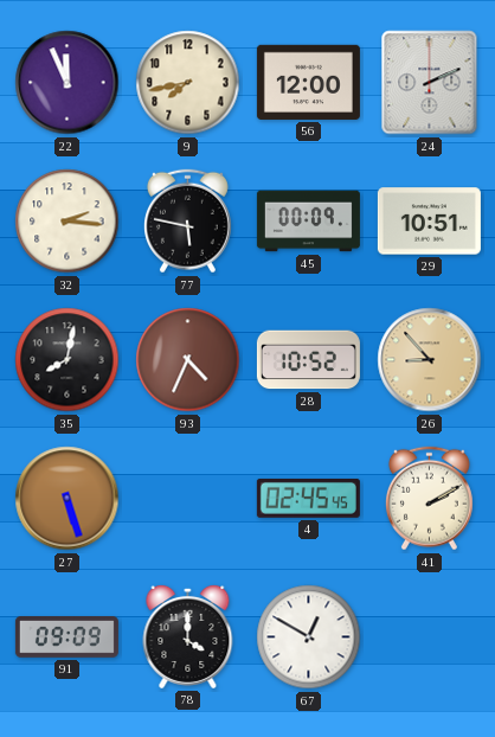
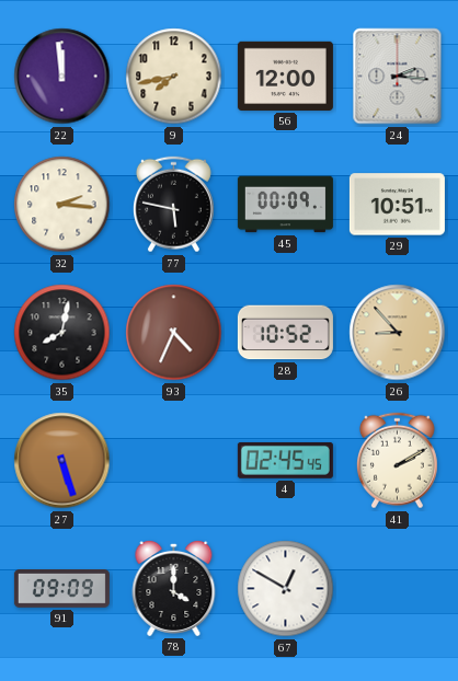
22: 11:56 -> 11:59 (62, 77)
24: 2:11 -> 2:16 (398, 77)
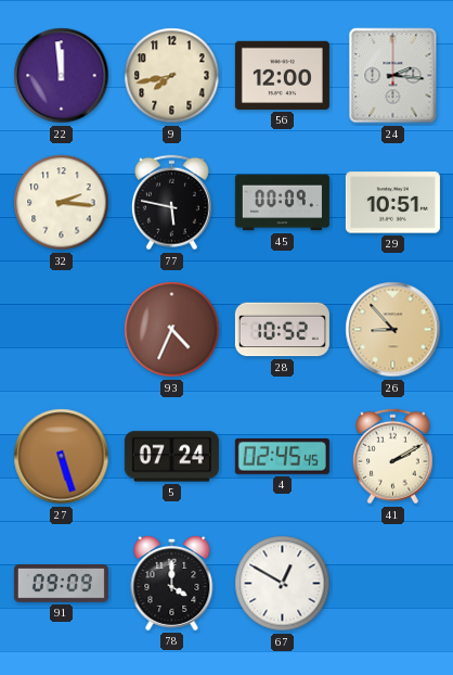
35: 8:02 -> none (62, 333)
5: none -> 07:24 (171, 457)
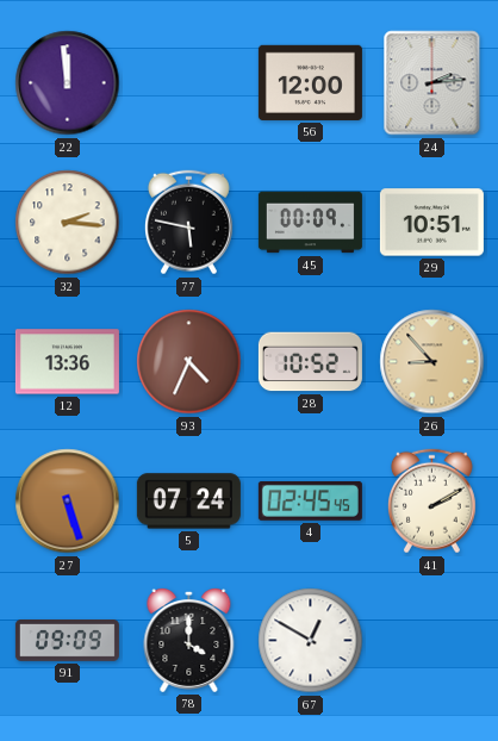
9: 7:43 -> none (172, 76)
24: 2:16 -> 2:14 (432, 83)
12: none -> 13:36 (67, 362)
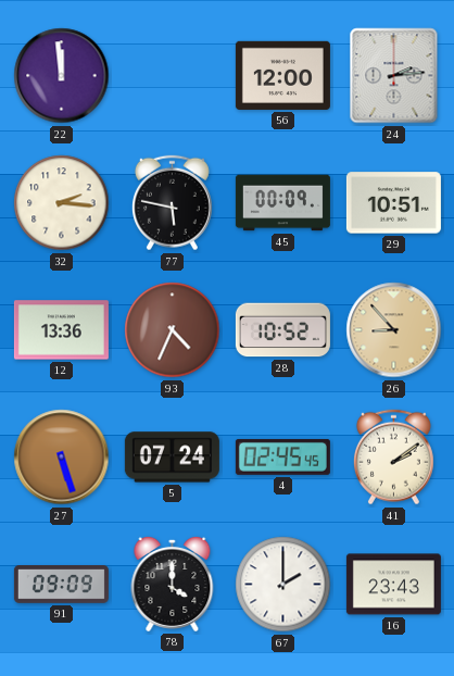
41: 2:10 -> 2:09 (393, 458)
67: 12:50 -> 2:00 (283, 585)
16: none -> 23:43 (393, 585)
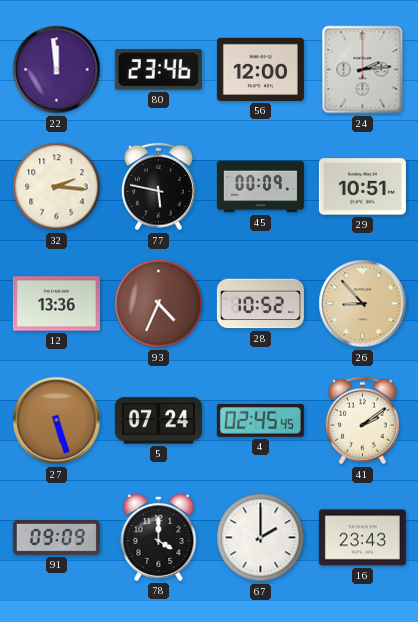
80: none -> 23:46 (158, 70)
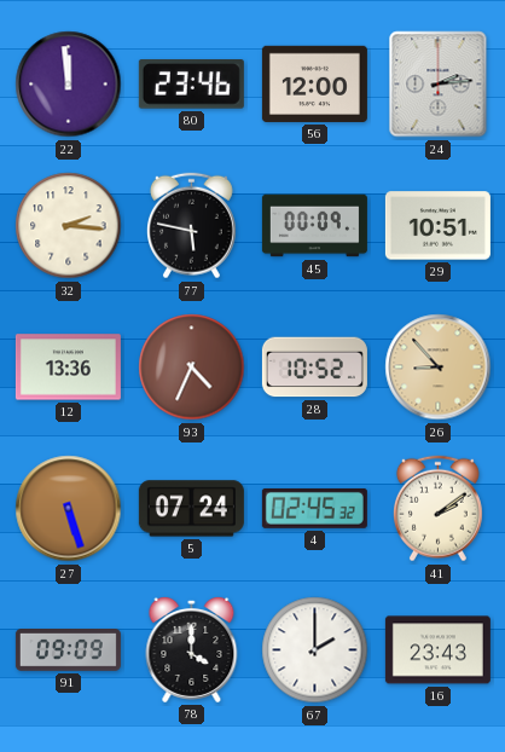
4: 02:45:45 -> 02:45:32 (314, 508)
